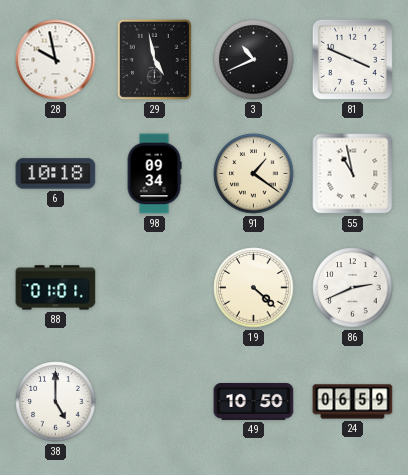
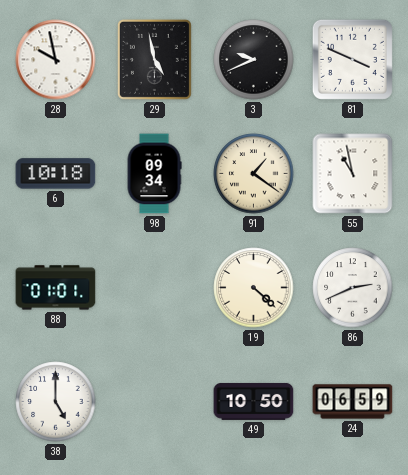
3: 10:41 -> 9:41 (254, 60)
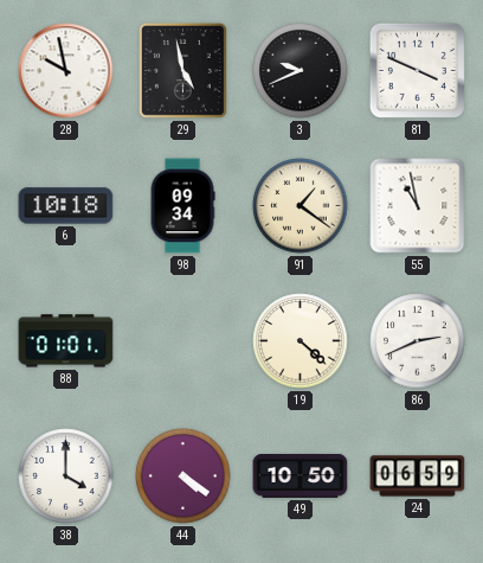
38: 5:00 -> 4:00 (66, 476)
44: none -> 4:21 (183, 476)
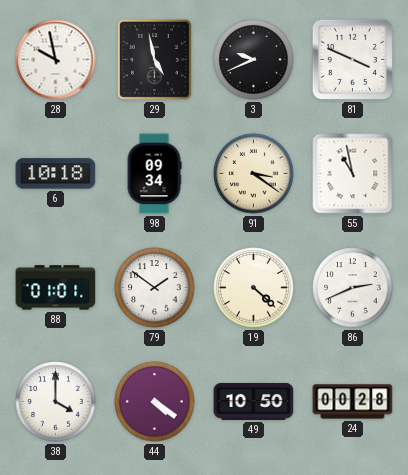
91: 1:21 -> 3:21 (254, 174)
79: none -> 1:51 (155, 288)
24: 06:59 -> 00:28 (353, 402)
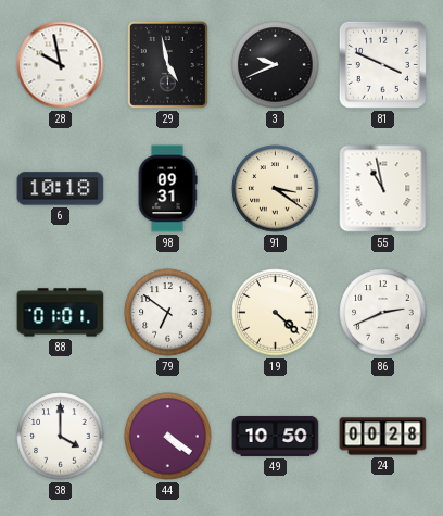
98: 09:34 -> 09:31 (167, 189)
79: 1:51 -> 6:51 (168, 313)
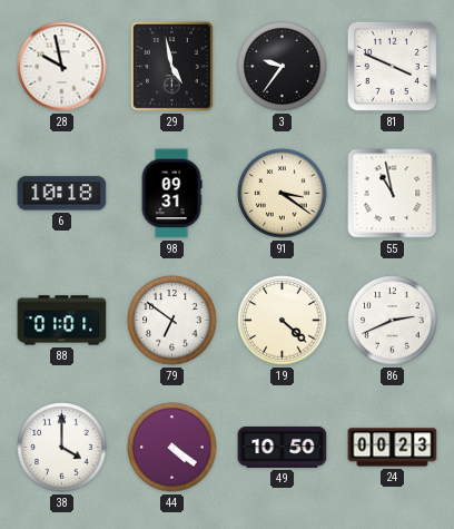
3: 9:41 -> 9:36 (283, 67)
24: 00:28 -> 00:23 (393, 448)
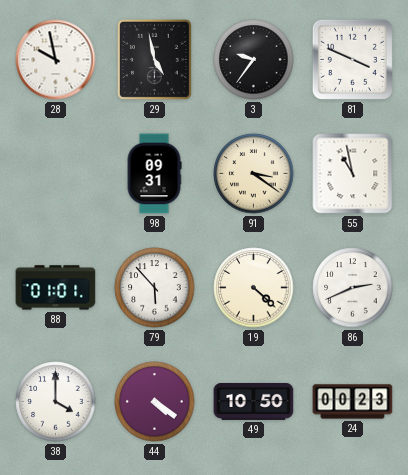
6: 10:18 -> none (62, 194)
79: 6:51 -> 5:53 (155, 288)
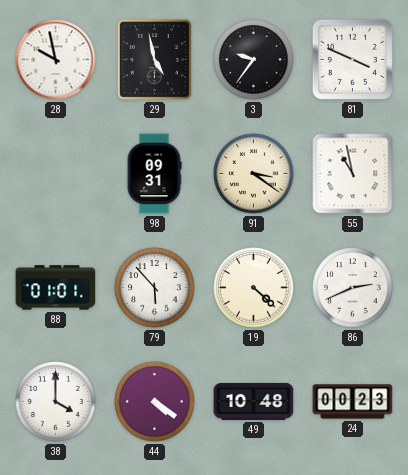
49: 10:50 -> 10:48 (254, 401)
